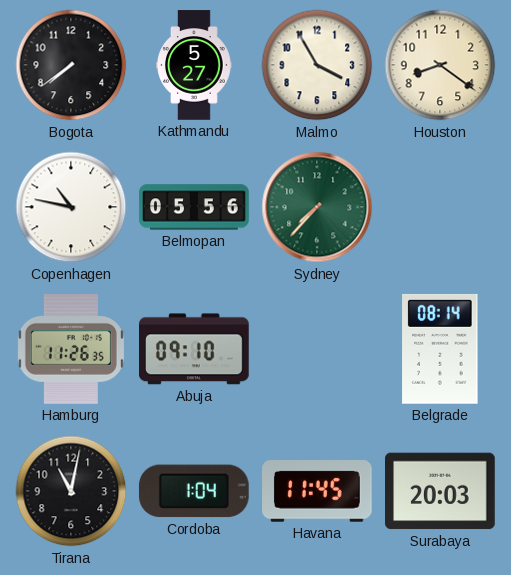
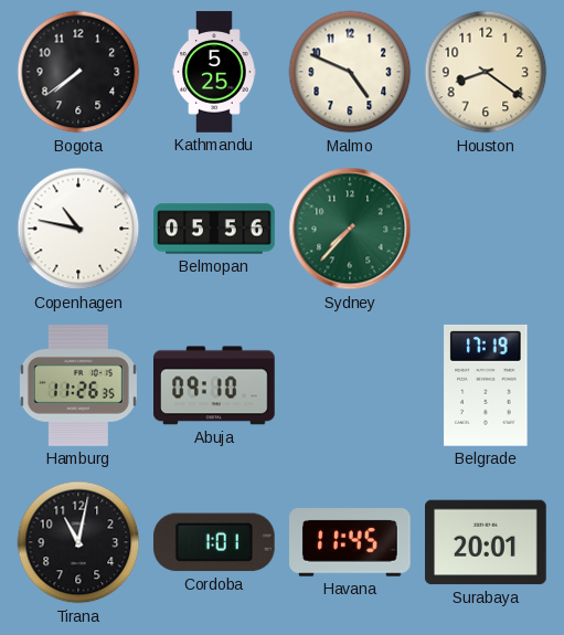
Kathmandu: 5:27 -> 5:25 (215, 72)
Malmo: 3:55 -> 4:49 (350, 72)
Belgrade: 08:14 -> 17:19 (486, 385)
Cordoba: 1:04 -> 1:01 (214, 542)
Surabaya: 20:03 -> 20:01 (486, 542)
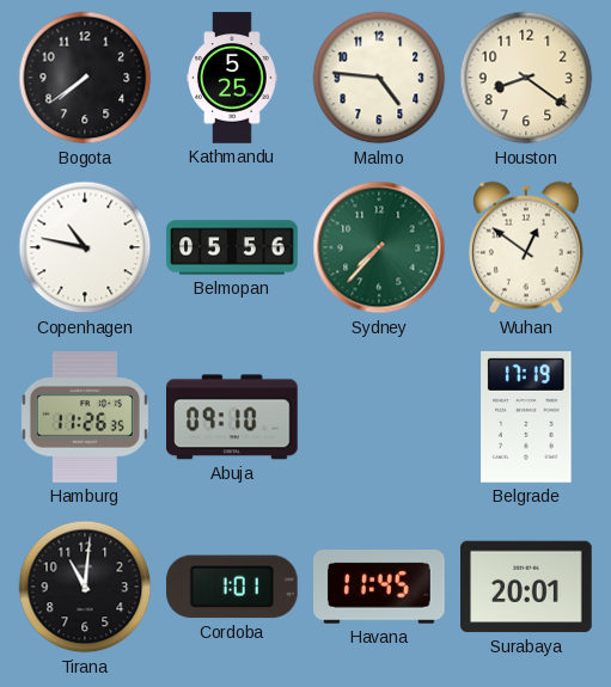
Malmo: 4:49 -> 4:46 (379, 78)
Wuhan: none -> 12:51 (526, 247)
Tirana: 11:02 -> 11:01 (85, 587)
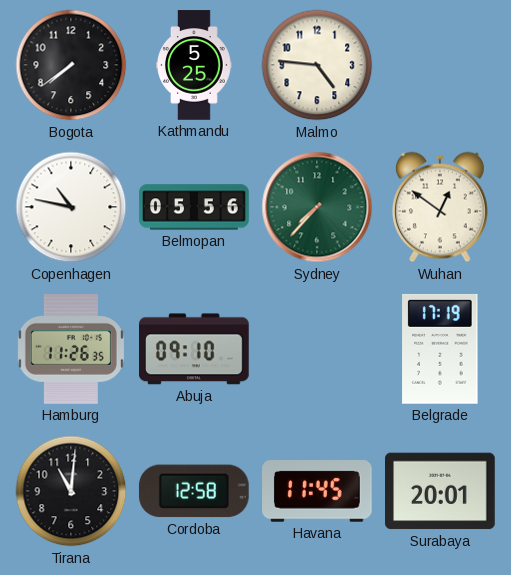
Houston: 8:21 -> none (526, 78)
Cordoba: 1:01 -> 12:58 (194, 491)
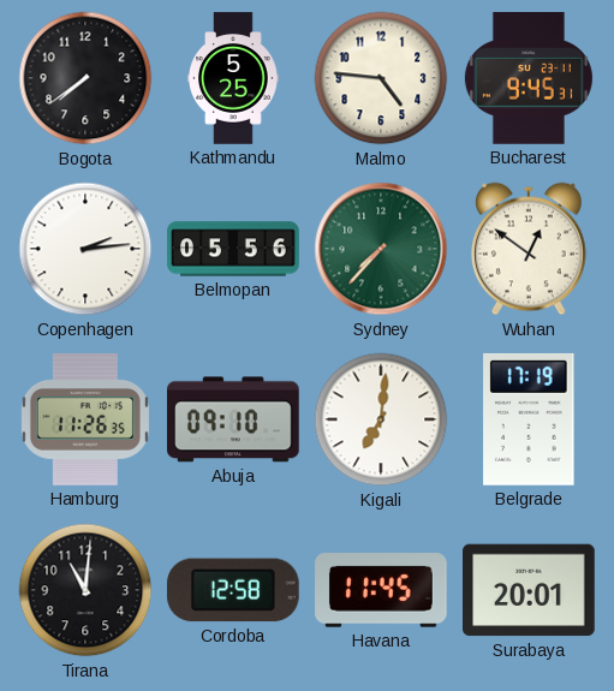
Bucharest: none -> 9:45 (529, 79)
Copenhagen: 10:47 -> 2:14 (85, 249)
Kigali: none -> 7:01 (381, 419)
